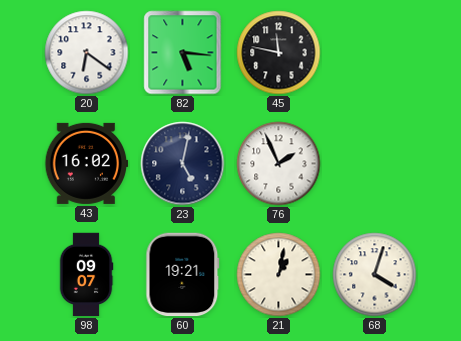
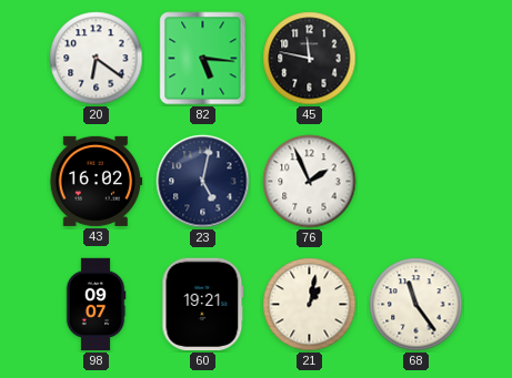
68: 4:03 -> 11:24 (416, 305)
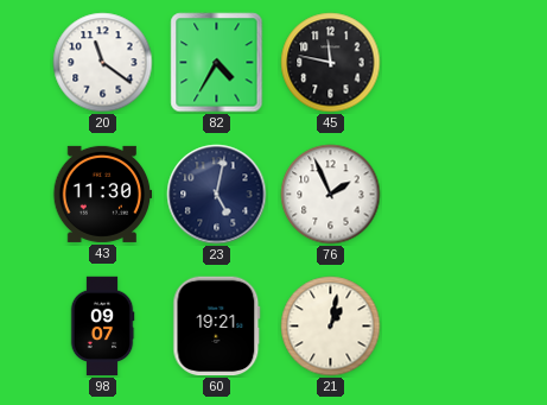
20: 6:21 -> 11:21 (103, 63)
82: 5:16 -> 4:35 (217, 63)
43: 16:02 -> 11:30 (103, 194)
68: 11:24 -> none (416, 305)
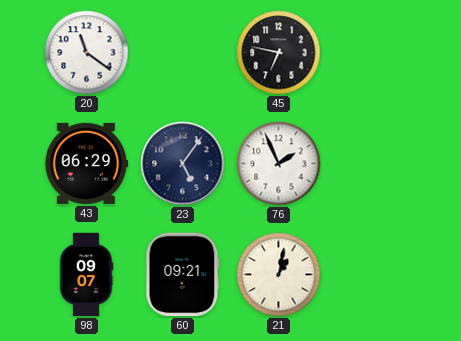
82: 4:35 -> none (217, 63)
45: 11:47 -> 6:47 (279, 53)
43: 11:30 -> 06:29 (87, 163)
23: 5:02 -> 5:06 (183, 164)
60: 19:21 -> 09:21 (183, 275)
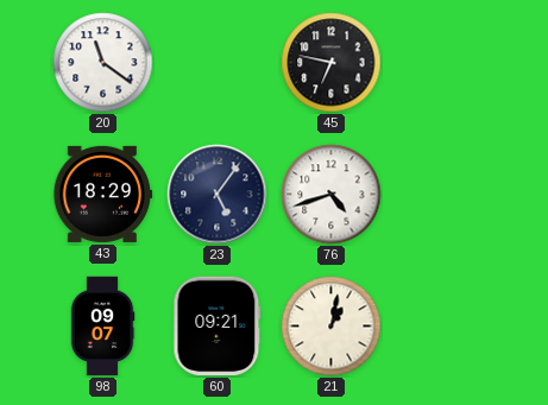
43: 06:29 -> 18:29 (103, 194)
76: 1:56 -> 4:42 (332, 195)
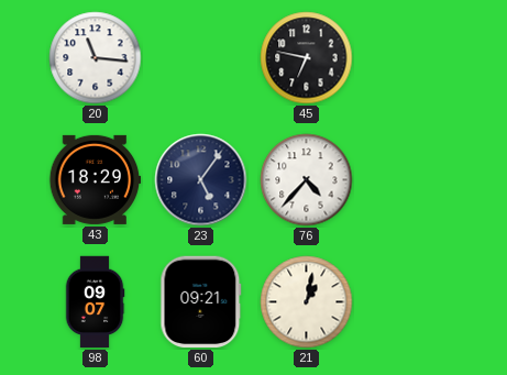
20: 11:21 -> 11:16 (96, 58)
76: 4:42 -> 4:37 (307, 180)
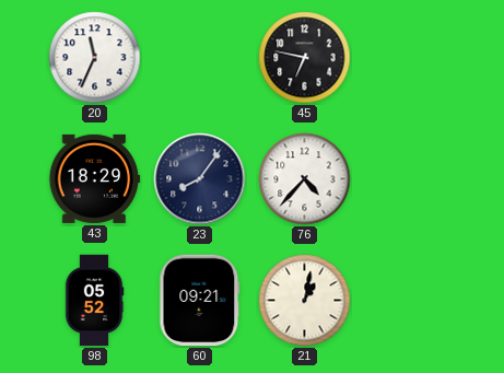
20: 11:16 -> 11:34 (95, 58)
23: 5:06 -> 8:06 (200, 179)
98: 09:07 -> 05:52 (94, 301)
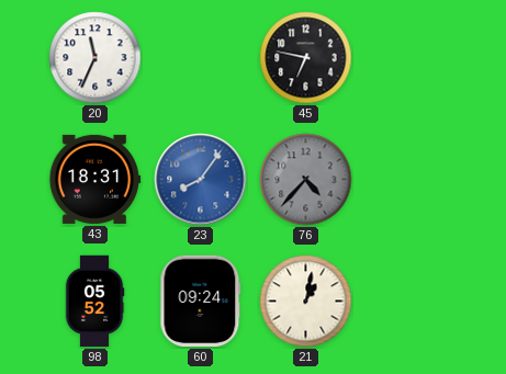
43: 18:29 -> 18:31 (95, 179)
23 dial: navy -> blue (201, 180)
76 dial: white -> grey (306, 180)
60: 09:21 -> 09:24 (201, 302)
